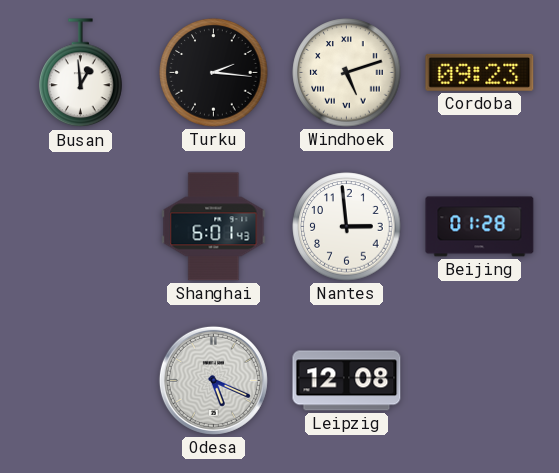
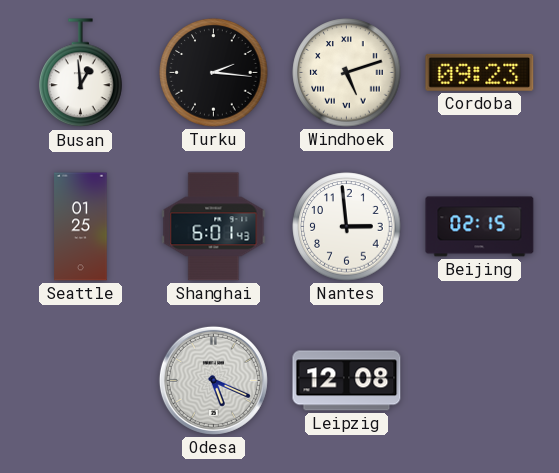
Seattle: none -> 01:25 (81, 227)
Beijing: 01:28 -> 02:15 (480, 227)
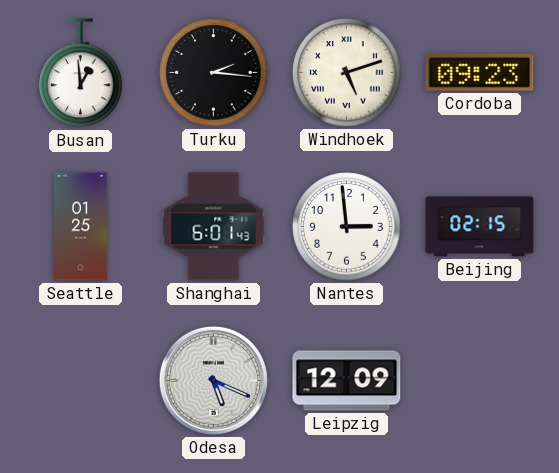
Leipzig: 12:08 -> 12:09 (347, 381)
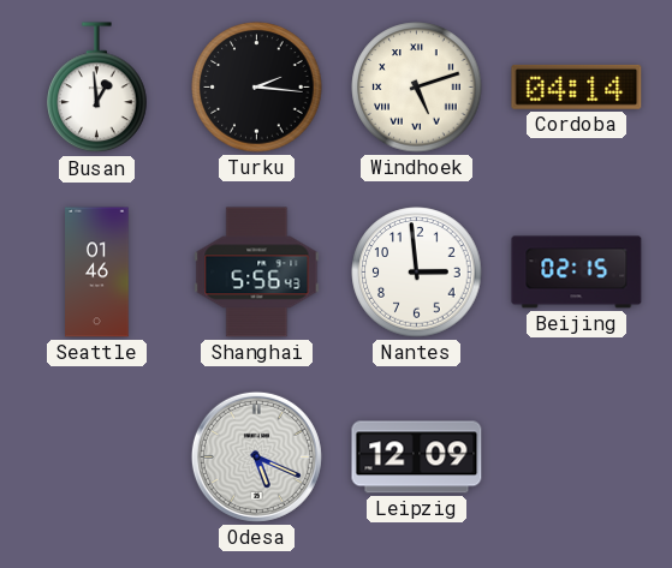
Cordoba: 09:23 -> 04:14 (577, 86)
Seattle: 01:25 -> 01:46 (97, 273)
Shanghai: 6:01 -> 5:56 (257, 273)
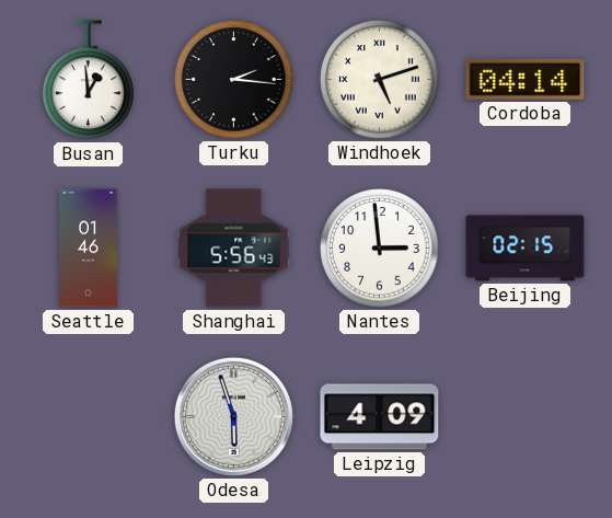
Odesa: 5:19 -> 5:57 (233, 416)
Leipzig: 12:09 -> 4:09 (380, 417)
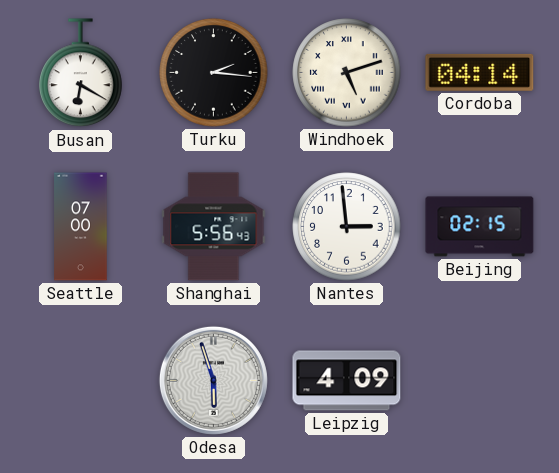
Busan: 12:59 -> 6:20 (81, 73)
Seattle: 01:46 -> 07:00 (81, 227)
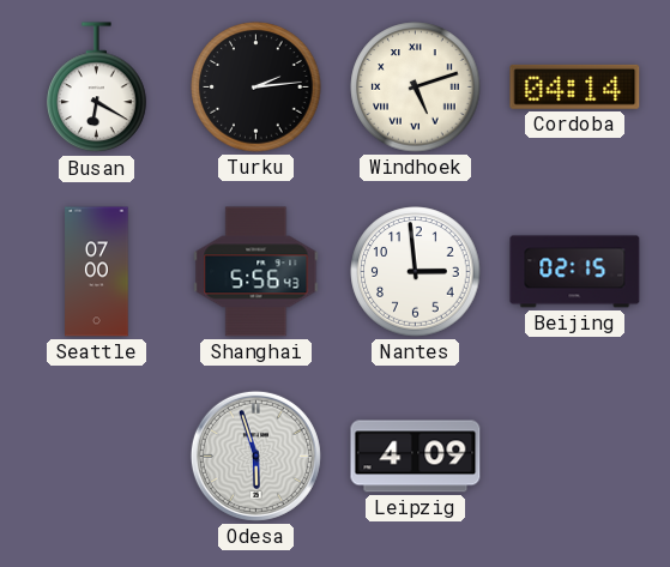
Turku: 2:16 -> 2:14 (256, 88)
